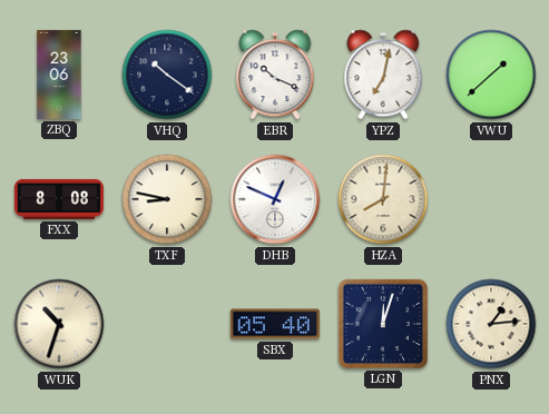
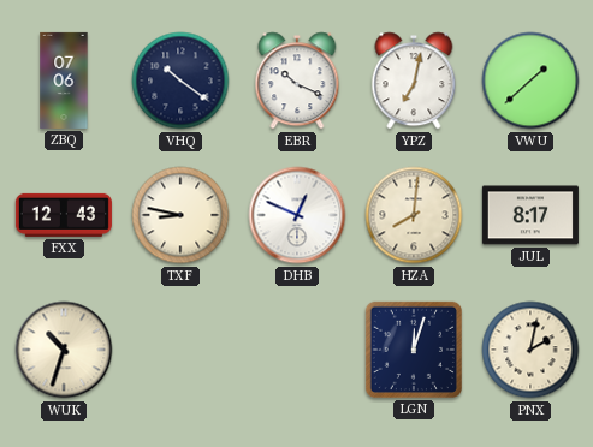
ZBQ: 23:06 -> 07:06 (64, 81)
FXX: 8:08 -> 12:43 (64, 215)
JUL: none -> 8:17 (530, 215)
SBX: 05:40 -> none (275, 324)
PNX: 1:14 -> 2:02 (530, 350)
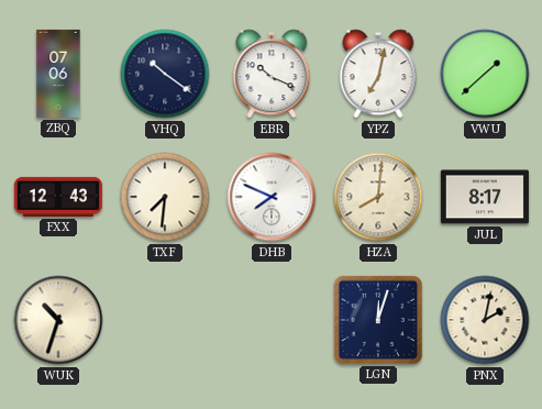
TXF: 8:47 -> 7:31 (165, 197)
DHB: 12:49 -> 7:49 (272, 197)
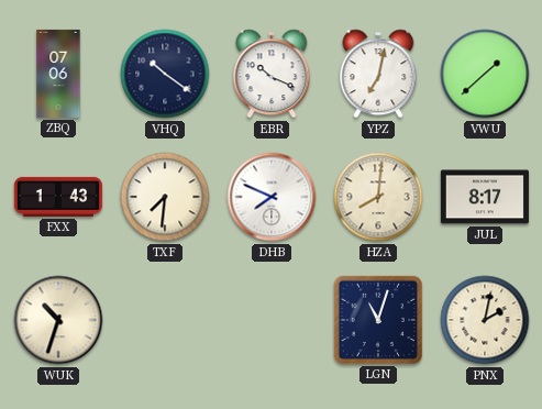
FXX: 12:43 -> 1:43 (58, 197)
LGN: 12:03 -> 11:03 (378, 320)
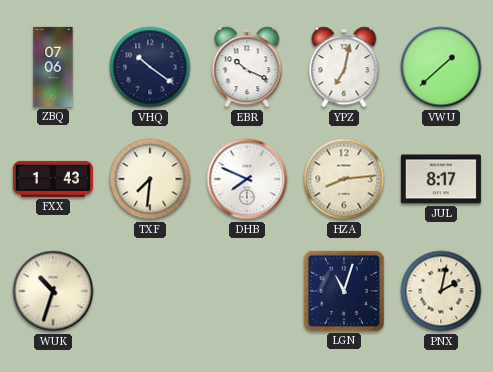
HZA: 8:01 -> 8:14 (344, 179)
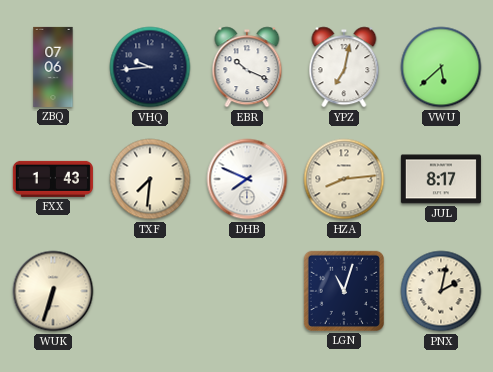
VHQ: 10:21 -> 9:44 (150, 67)
VWU: 1:38 -> 5:38 (441, 67)
WUK: 10:33 -> 6:33 (53, 291)
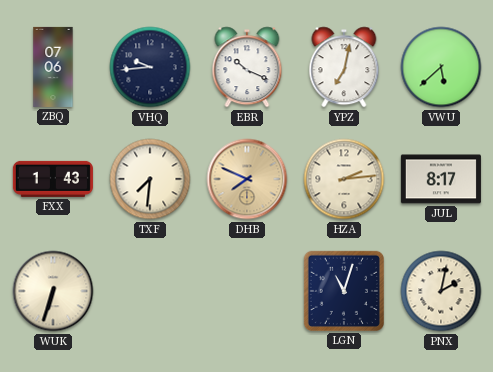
DHB dial: white -> champagne (247, 179)
HZA: 8:14 -> 2:14 (344, 179)
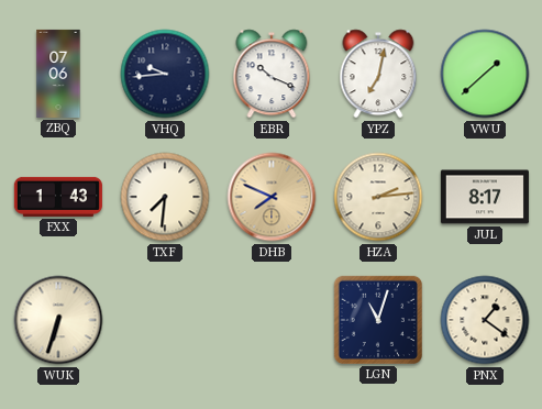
VWU: 5:38 -> 1:38 (485, 74)
PNX: 2:02 -> 1:21 (485, 320)
